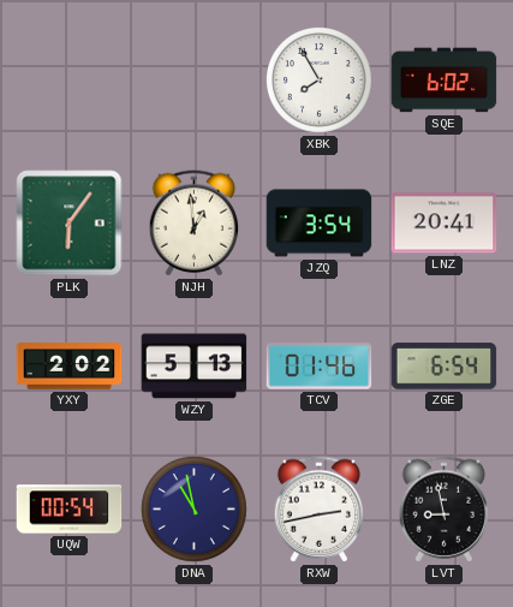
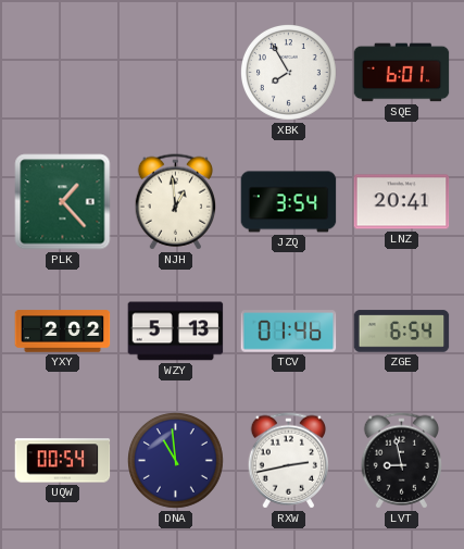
SQE: 6:02 -> 6:01 (402, 73)
PLK: 6:06 -> 1:23 (63, 202)
DNA: 10:58 -> 10:59 (176, 461)
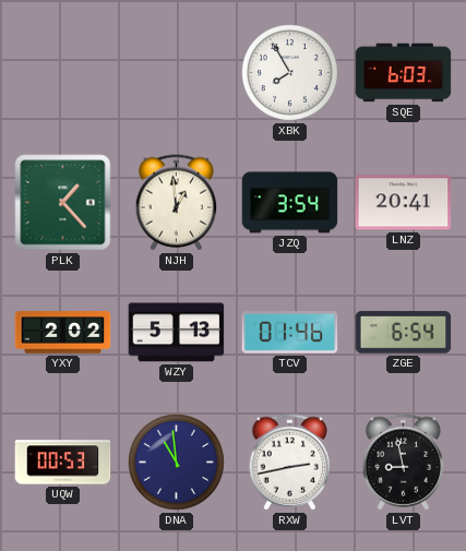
SQE: 6:01 -> 6:03 (404, 73)
UQW: 00:54 -> 00:53 (63, 463)
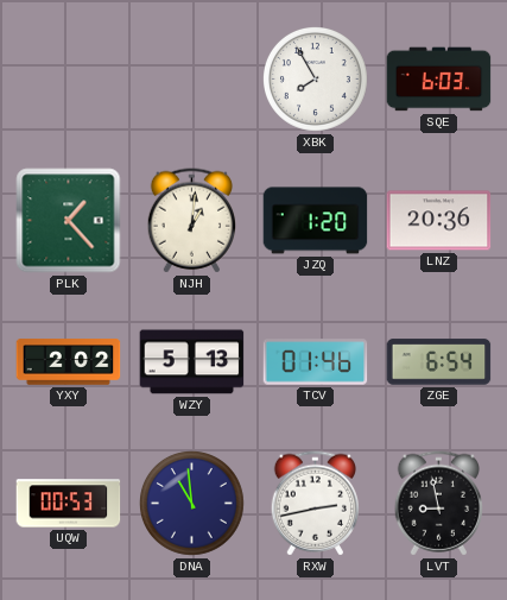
NJH: 12:59 -> 1:01 (191, 221)
JZQ: 3:54 -> 1:20 (316, 221)
LNZ: 20:41 -> 20:36 (439, 221)
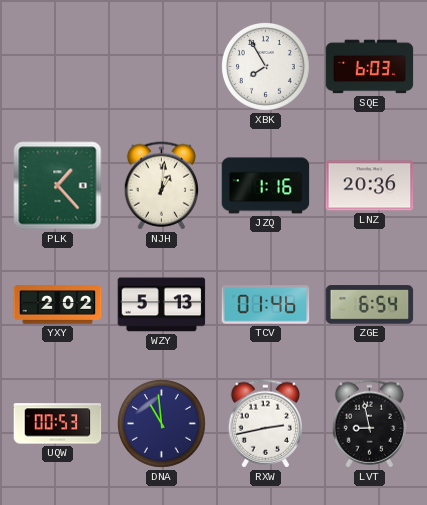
JZQ: 1:20 -> 1:16 (266, 186)
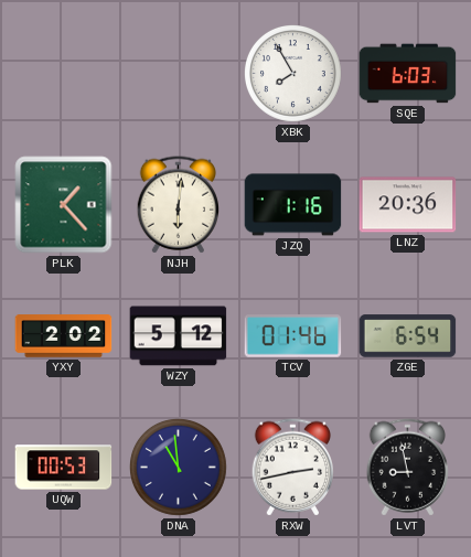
NJH: 1:01 -> 6:01 (178, 205)
WZY: 5:13 -> 5:12 (179, 336)
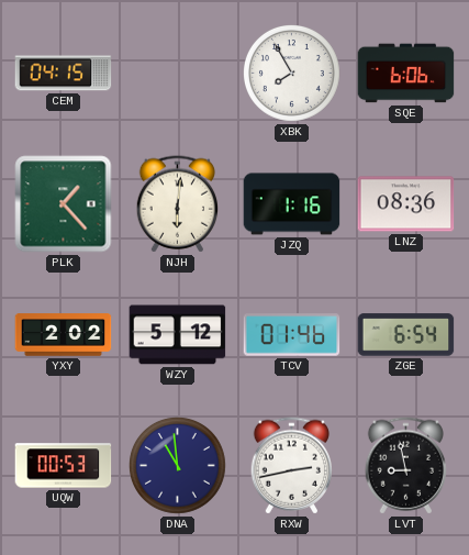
CEM: none -> 04:15 (64, 74)
SQE: 6:03 -> 6:06 (406, 74)
LNZ: 20:36 -> 08:36 (406, 204)
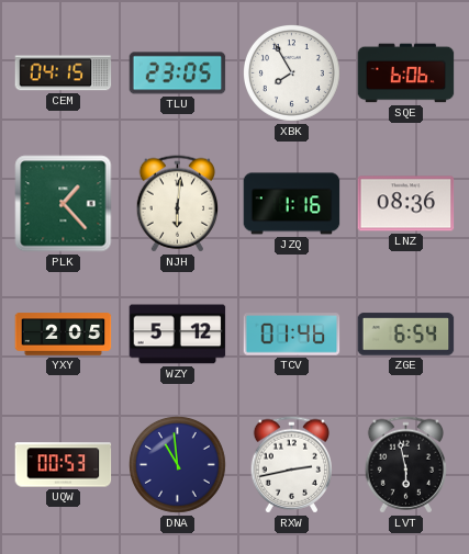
TLU: none -> 23:05 (178, 74)
YXY: 2:02 -> 2:05 (64, 335)
LVT: 8:58 -> 5:58 (405, 465)
